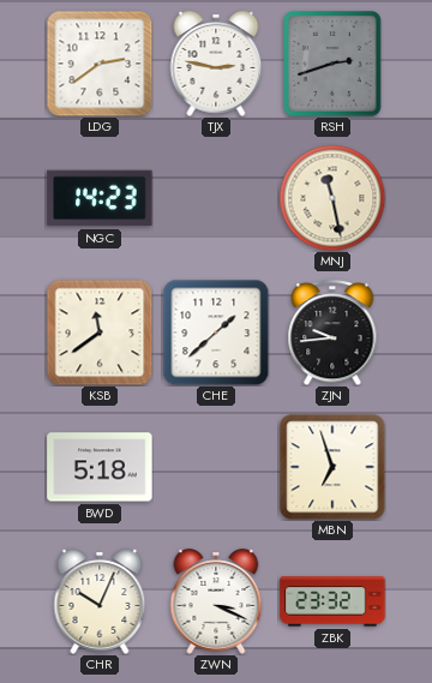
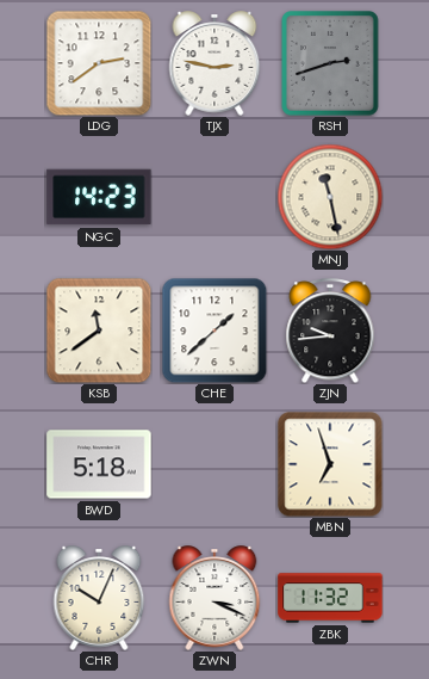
ZBK: 23:32 -> 11:32 (330, 598)
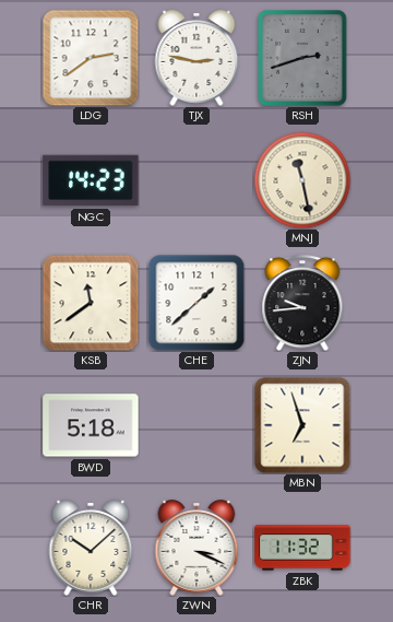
CHR: 10:04 -> 10:08 (91, 548)
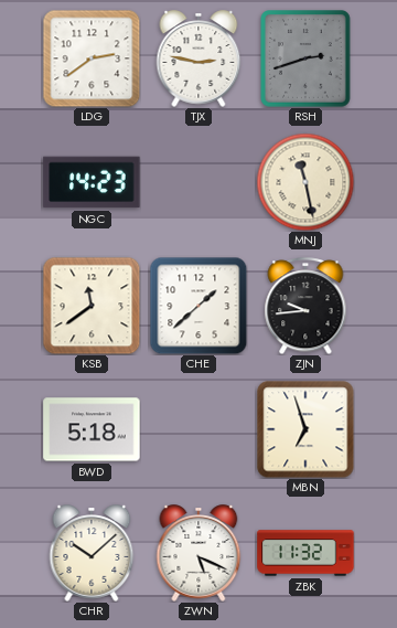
ZWN: 3:19 -> 5:19 (198, 553)
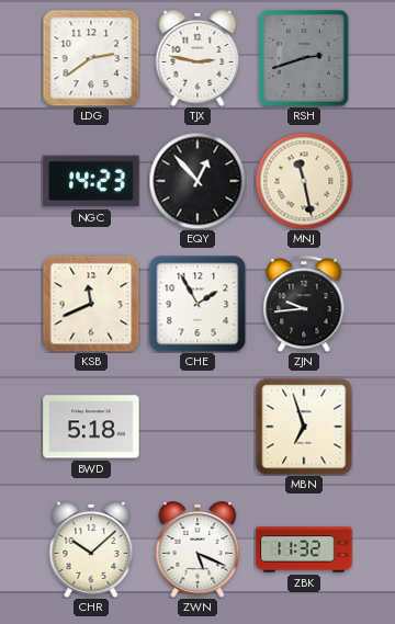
EQY: none -> 12:53 (198, 181)
KSB: 11:39 -> 11:41 (91, 304)
CHE: 1:38 -> 1:55 (198, 304)
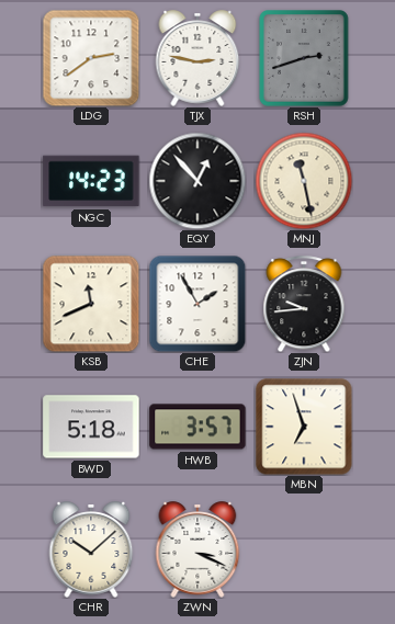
HWB: none -> 3:57 (198, 427)
ZWN: 5:19 -> 3:19 (198, 549)
ZBK: 11:32 -> none (304, 549)
